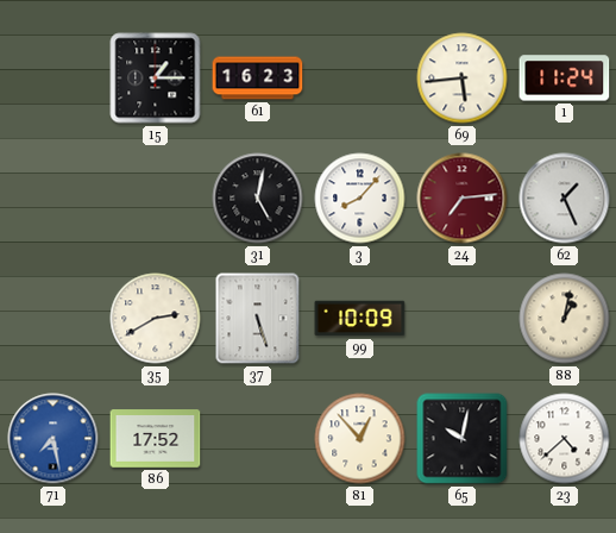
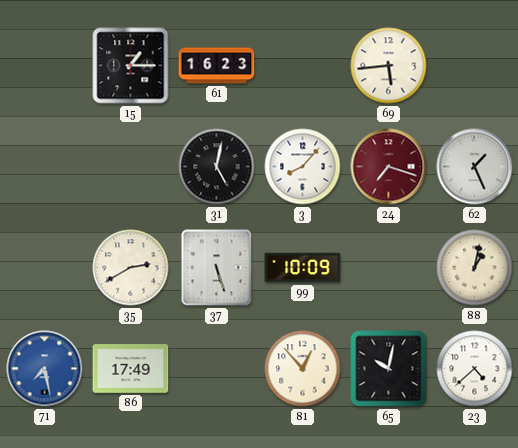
1: 11:24 -> none (565, 79)
24: 7:14 -> 7:18 (389, 167)
86: 17:52 -> 17:49 (131, 369)
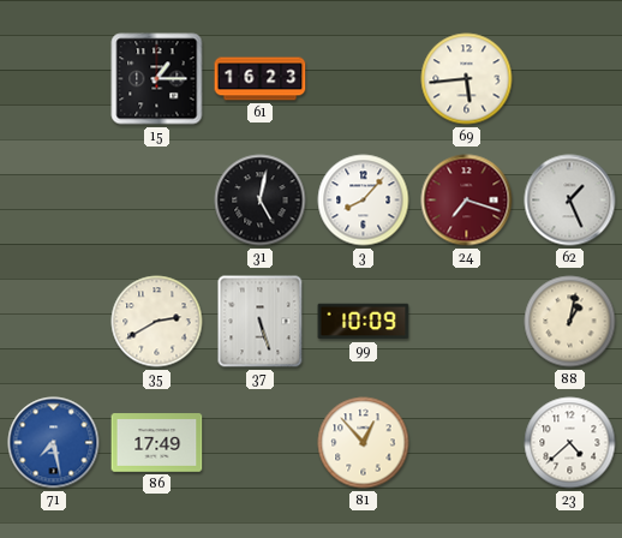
65: 10:02 -> none (389, 369)
